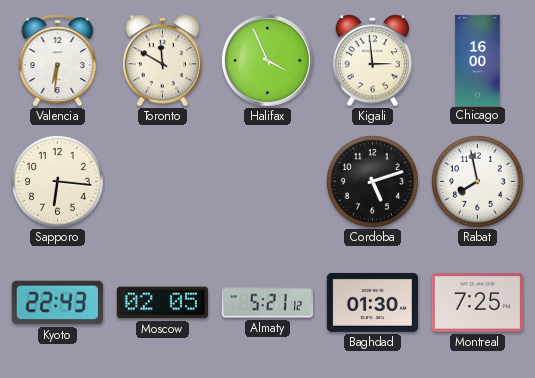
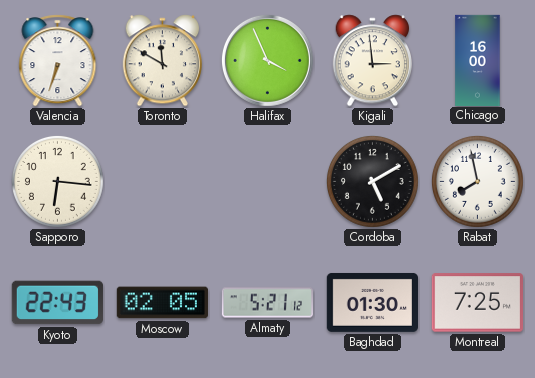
Valencia: 6:31 -> 6:33 (58, 61)
Cordoba: 5:12 -> 5:10 (372, 181)
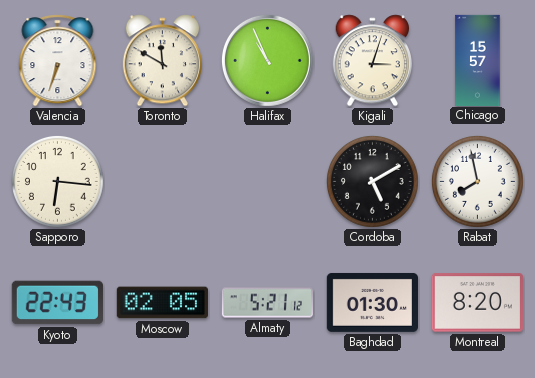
Halifax: 3:56 -> 10:56 (267, 60)
Kigali: 2:59 -> 3:03 (373, 61)
Chicago: 16:00 -> 15:57 (478, 60)
Montreal: 7:25 -> 8:20 (477, 303)
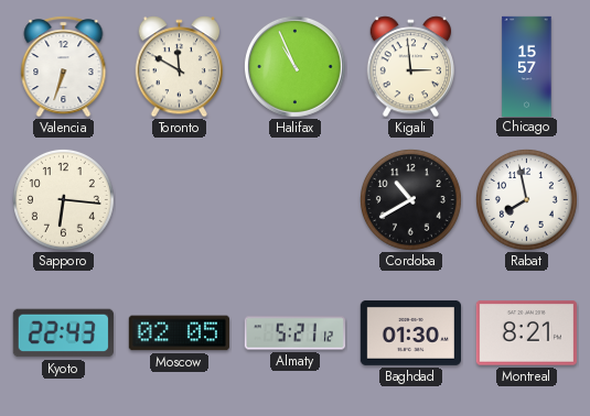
Kigali: 3:03 -> 2:59 (411, 67)
Cordoba: 5:10 -> 10:40 (410, 199)
Montreal: 8:20 -> 8:21 (526, 333)
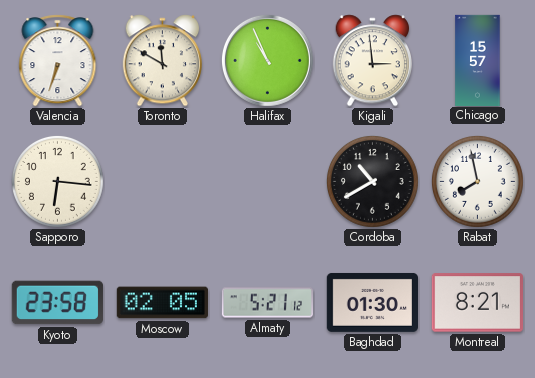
Kyoto: 22:43 -> 23:58 (57, 303)
